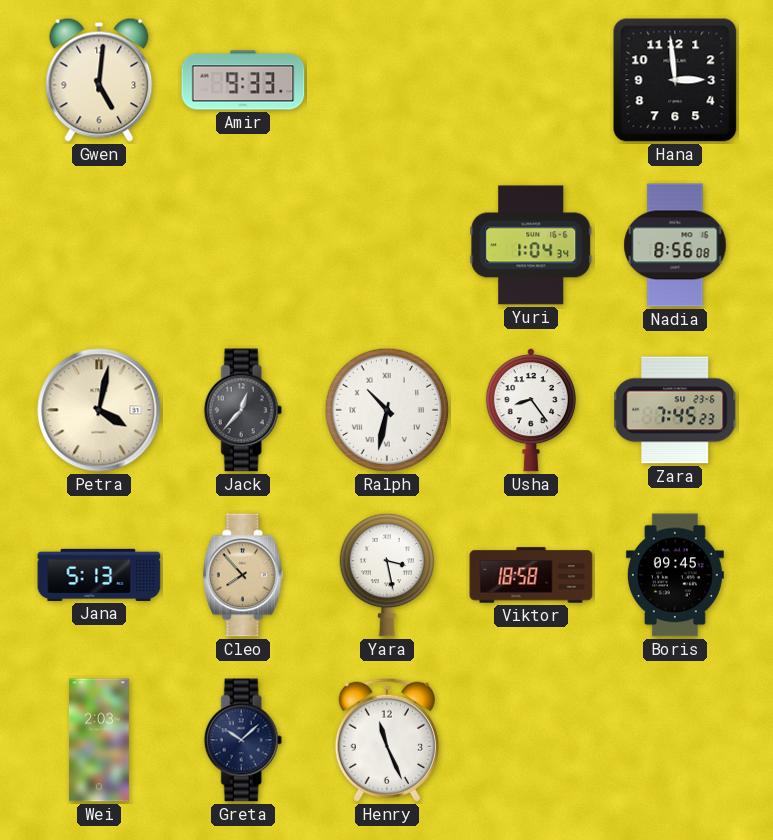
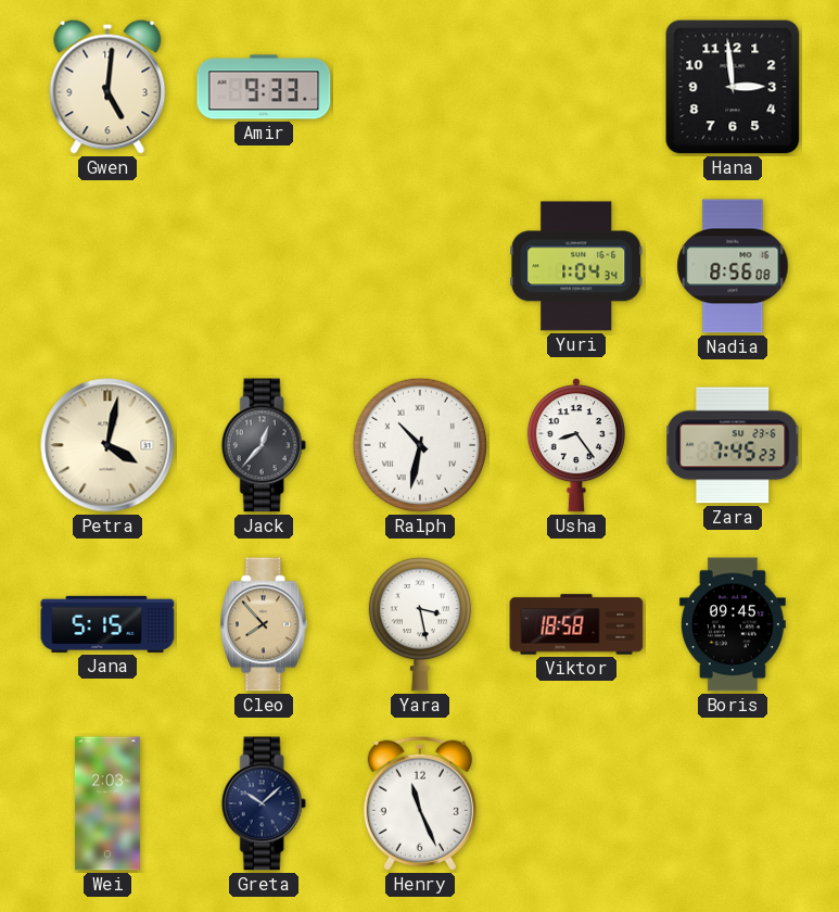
Jana: 5:13 -> 5:15 (107, 624)
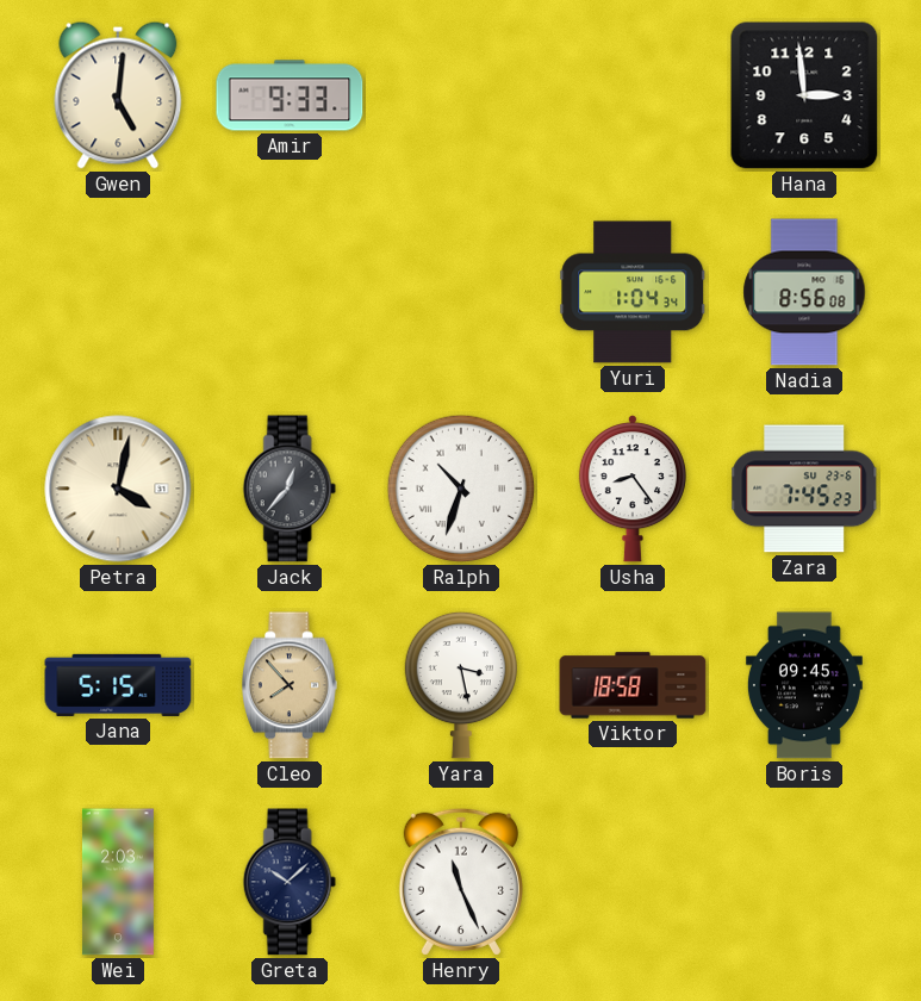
Ralph: 10:32 -> 10:33 (461, 489)
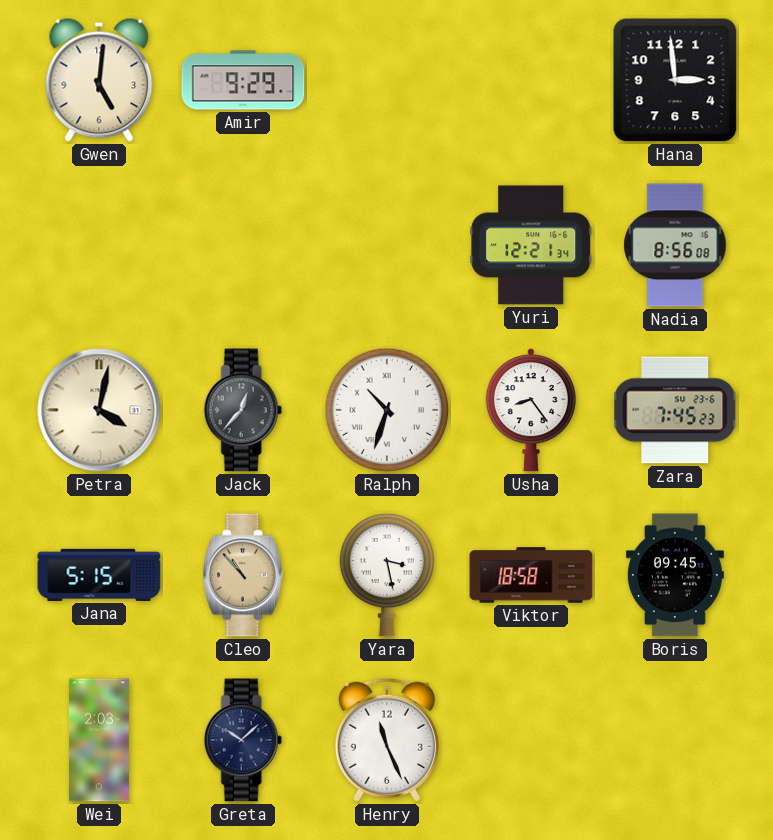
Amir: 9:33 -> 9:29 (243, 80)
Yuri: 1:04 -> 12:21 (531, 245)
Cleo: 7:53 -> 10:53 (244, 575)
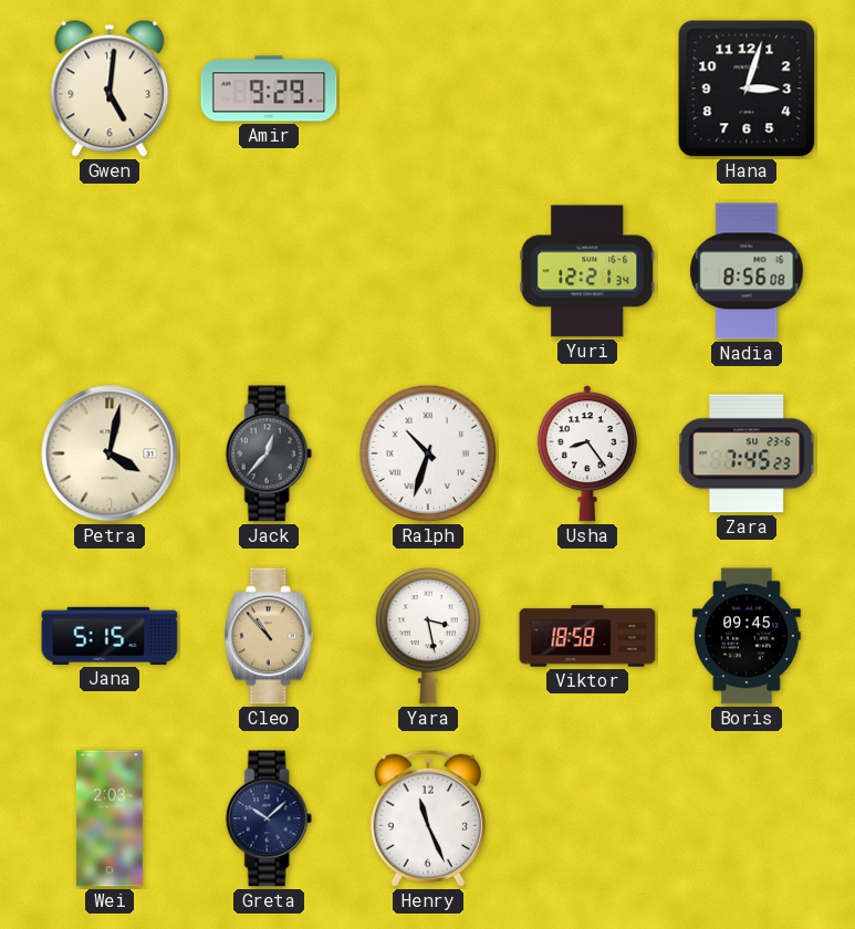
Hana: 2:59 -> 3:03 (747, 88)
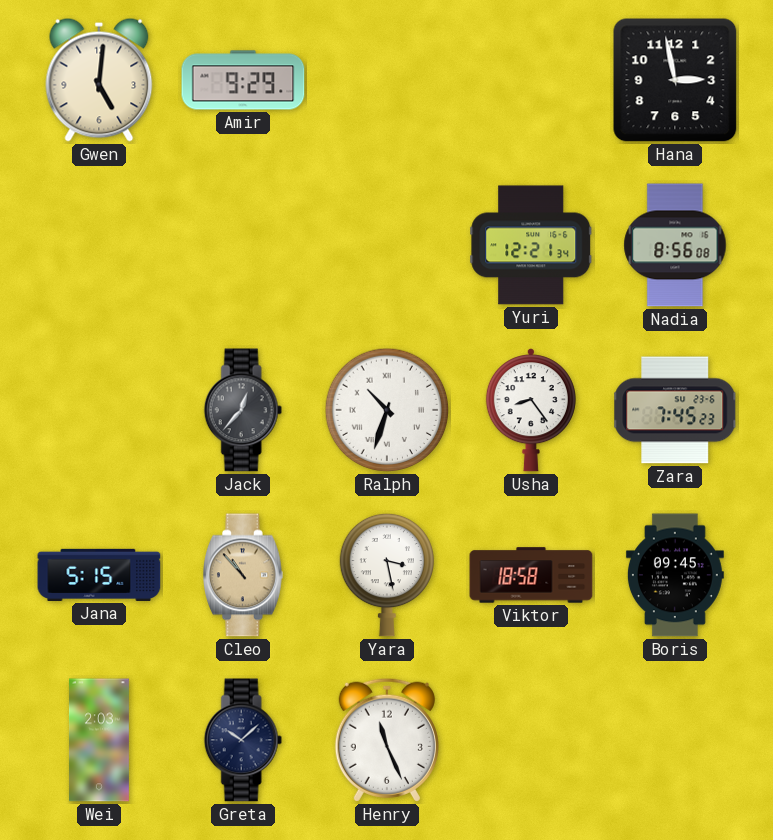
Hana: 3:03 -> 2:58 (675, 80)
Petra: 4:02 -> none (110, 453)
